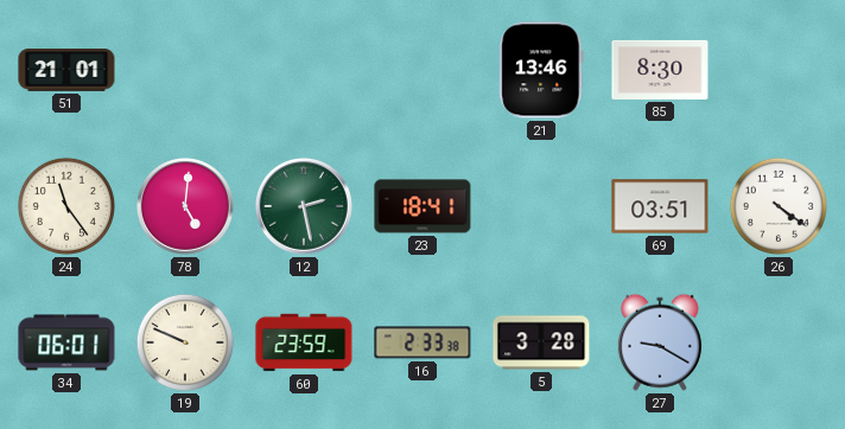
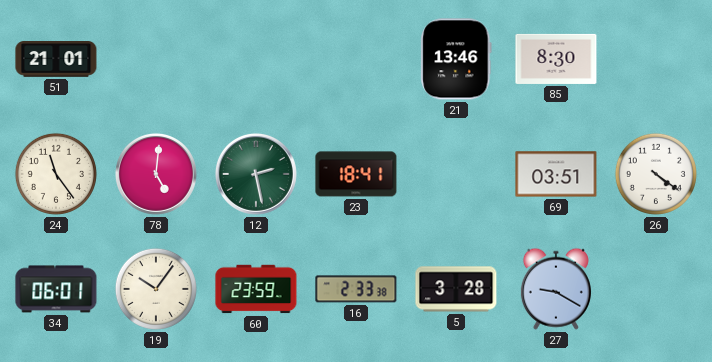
19: 9:49 -> 10:06 (156, 289)
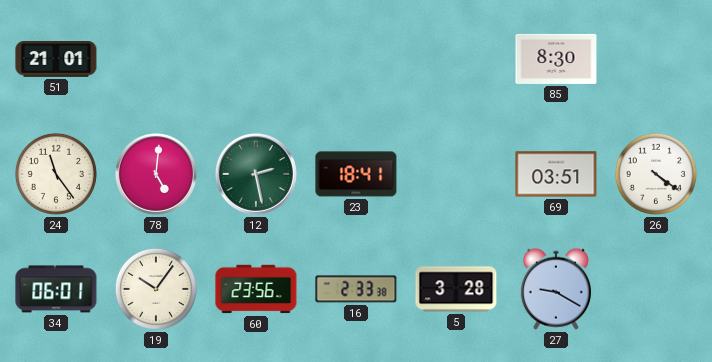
21: 13:46 -> none (456, 59)
60: 23:59 -> 23:56 (256, 289)
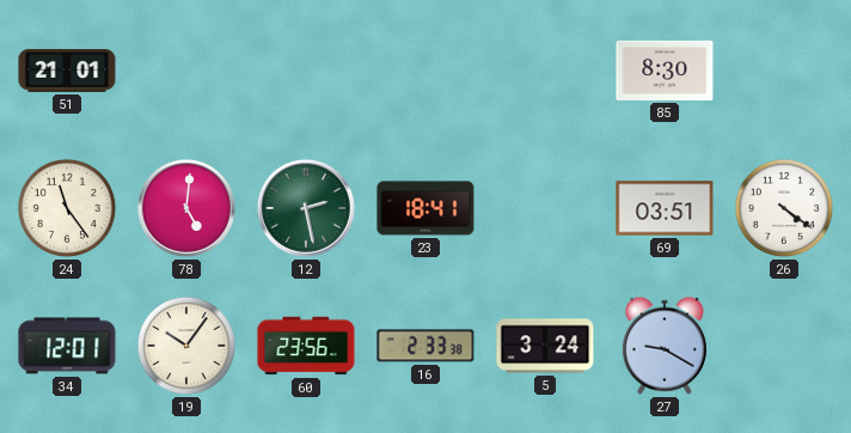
34: 06:01 -> 12:01 (67, 346)
5: 3:28 -> 3:24 (545, 346)
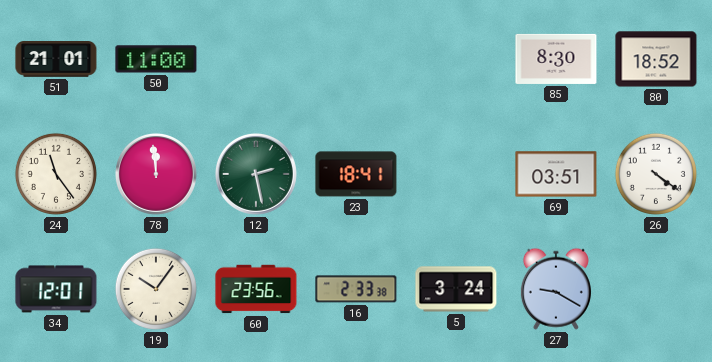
50: none -> 11:00 (156, 59)
80: none -> 18:52 (656, 59)
78: 5:01 -> 11:59 (156, 174)
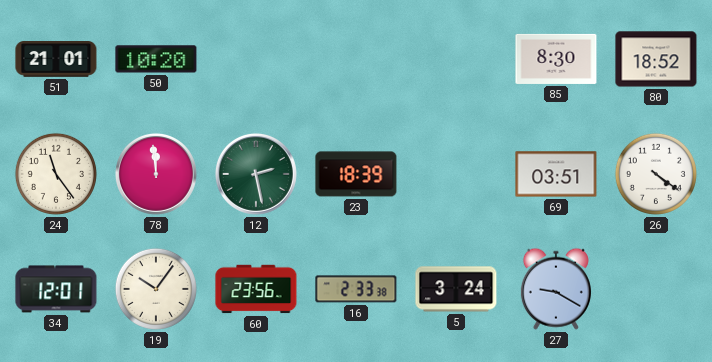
50: 11:00 -> 10:20 (156, 59)
23: 18:41 -> 18:39 (356, 174)
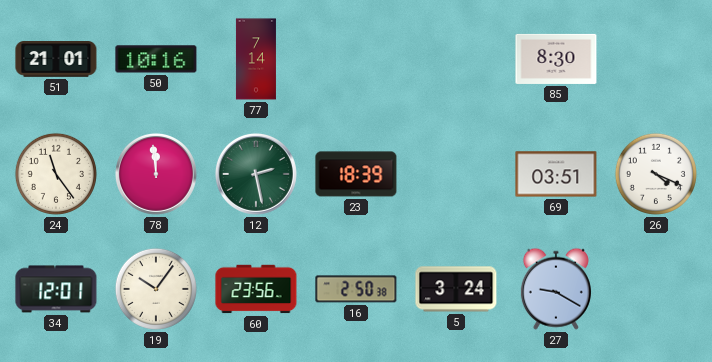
50: 10:20 -> 10:16 (156, 59)
77: none -> 7:14 (256, 59)
80: 18:52 -> none (656, 59)
26: 4:21 -> 4:19 (656, 174)
16: 2:33 -> 2:50 (356, 289)
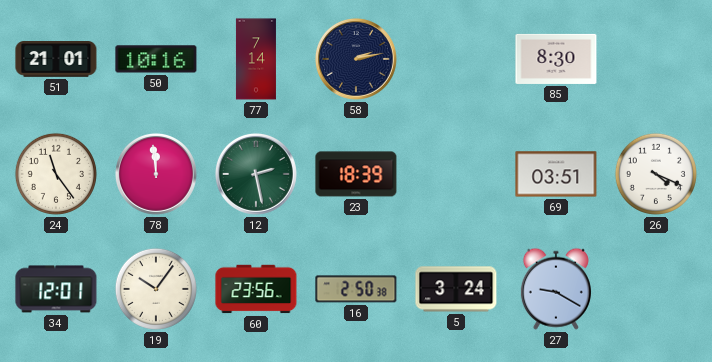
58: none -> 2:13 (356, 59)
